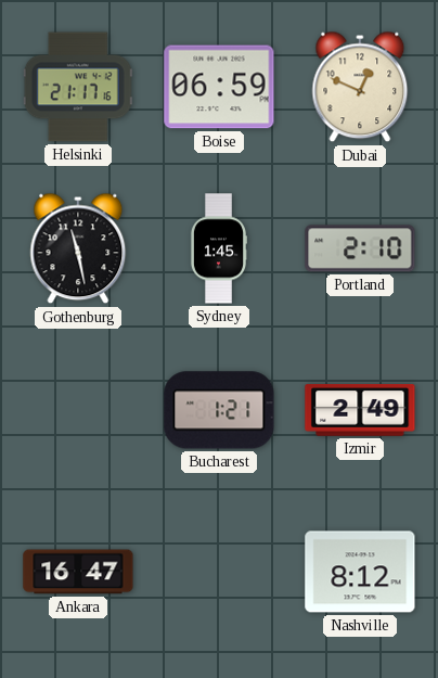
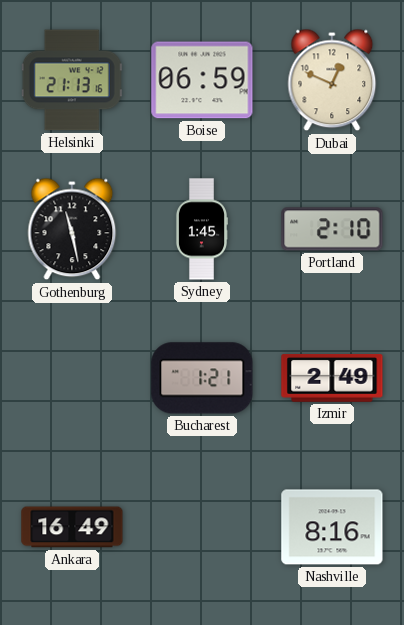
Helsinki: 21:17 -> 21:13 (72, 80)
Ankara: 16:47 -> 16:49 (72, 527)
Nashville: 8:12 -> 8:16 (332, 527)
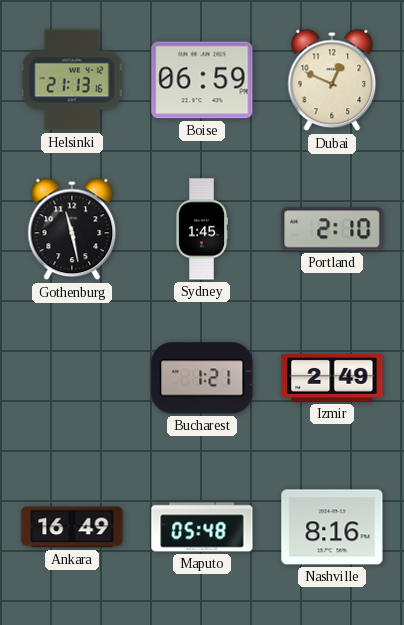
Maputo: none -> 05:48 (202, 527)
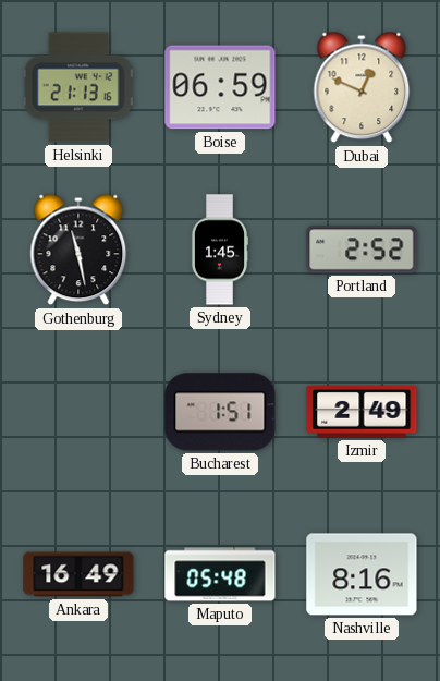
Portland: 2:10 -> 2:52 (362, 250)
Bucharest: 1:21 -> 1:51 (220, 412)
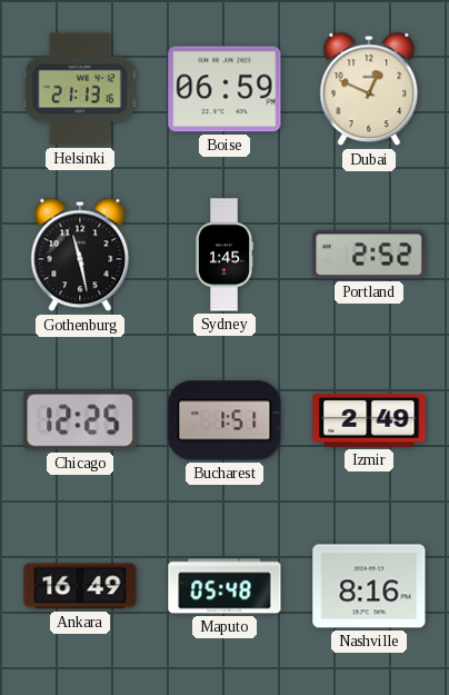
Chicago: none -> 12:25 (80, 420)
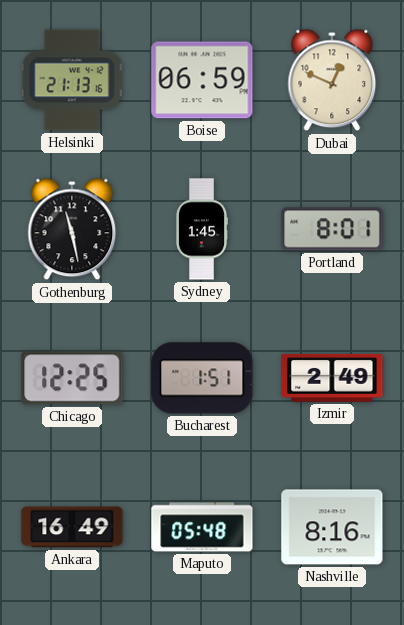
Portland: 2:52 -> 8:01 (332, 229)
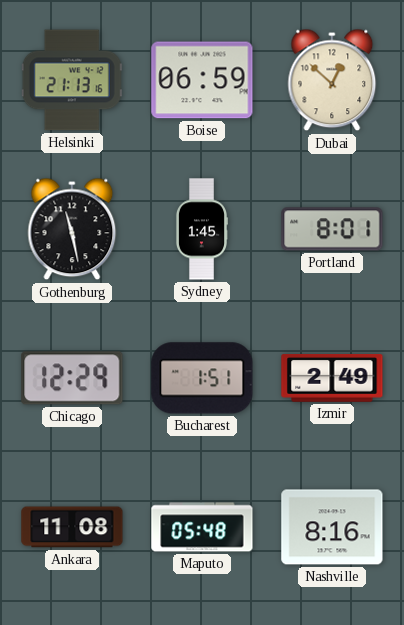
Dubai: 12:49 -> 12:52 (332, 80)
Chicago: 12:25 -> 12:29 (72, 378)
Ankara: 16:49 -> 11:08 (72, 527)
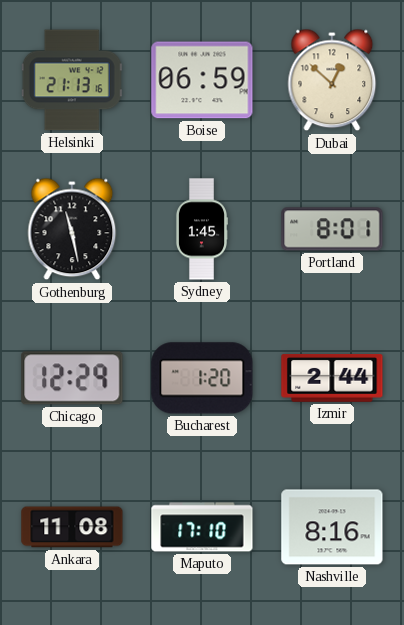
Bucharest: 1:51 -> 1:20 (202, 378)
Izmir: 2:49 -> 2:44 (332, 379)
Maputo: 05:48 -> 17:10 (202, 527)
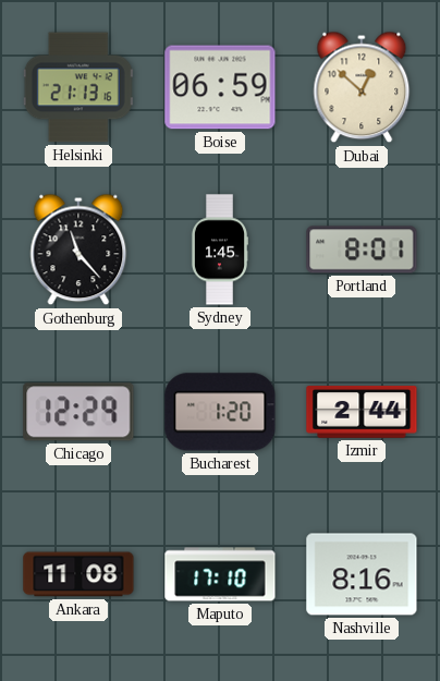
Gothenburg: 11:28 -> 11:23 (78, 250)
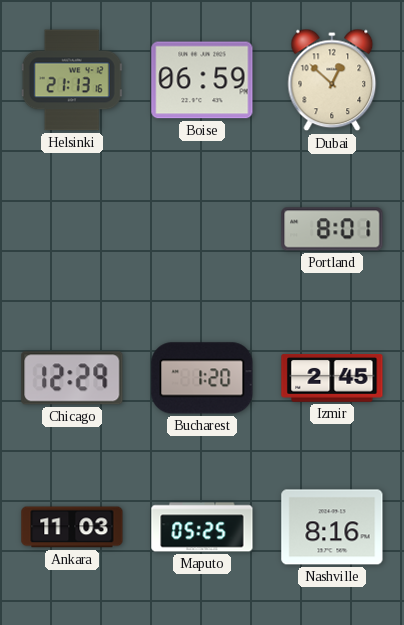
Gothenburg: 11:23 -> none (78, 250)
Sydney: 1:45 -> none (219, 250)
Izmir: 2:44 -> 2:45 (332, 379)
Ankara: 11:08 -> 11:03 (72, 527)
Maputo: 17:10 -> 05:25 (202, 527)
